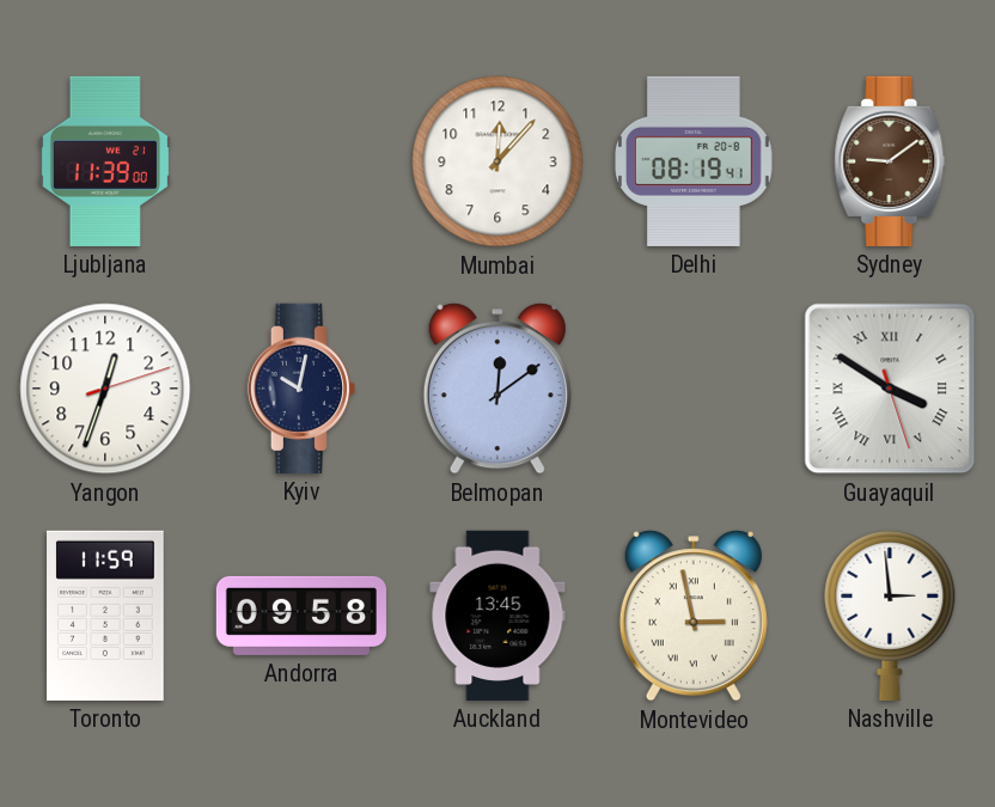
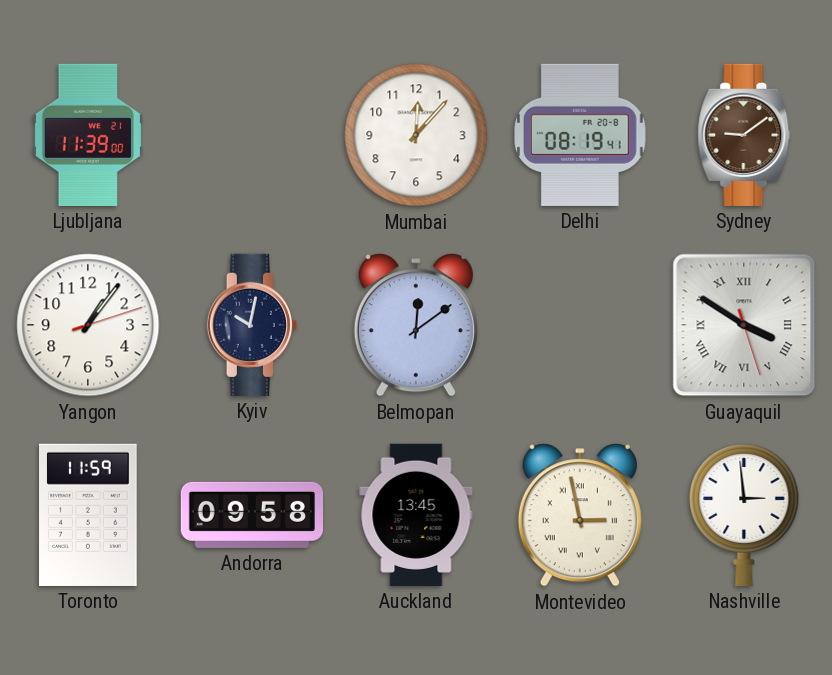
Yangon: 12:33 -> 1:06 (88, 325)
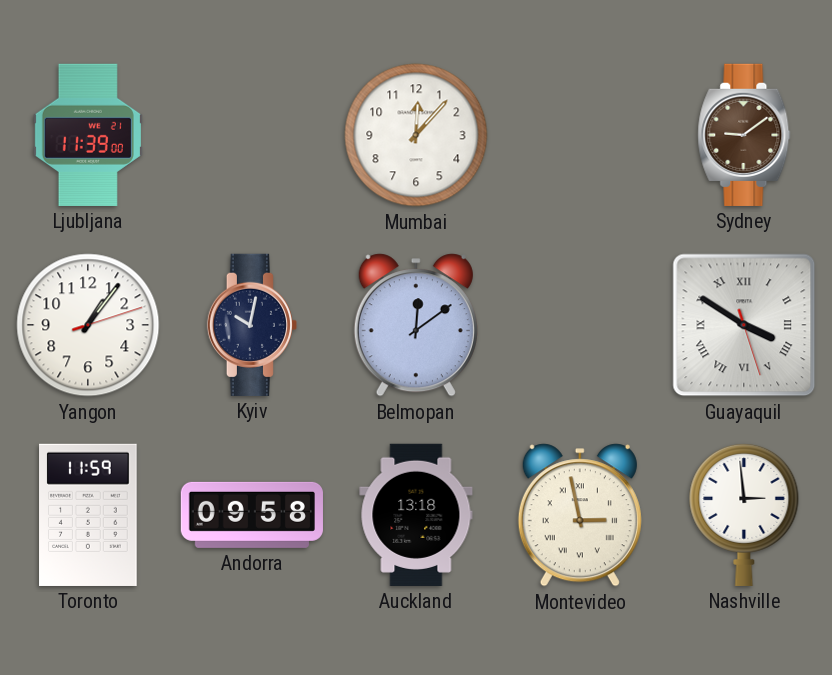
Delhi: 08:19 -> none (581, 135)
Auckland: 13:45 -> 13:18 (416, 515)
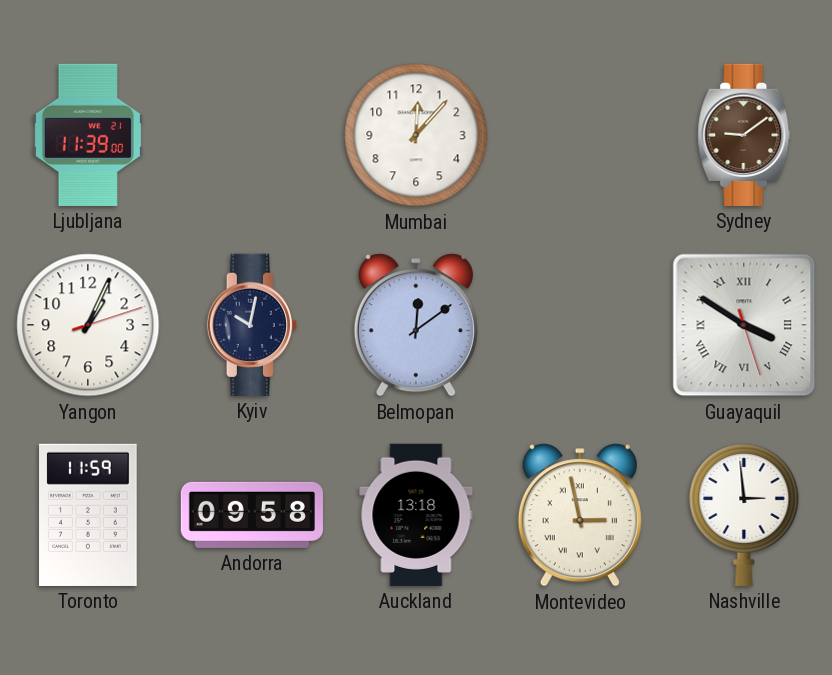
Yangon: 1:06 -> 1:04 (88, 325)
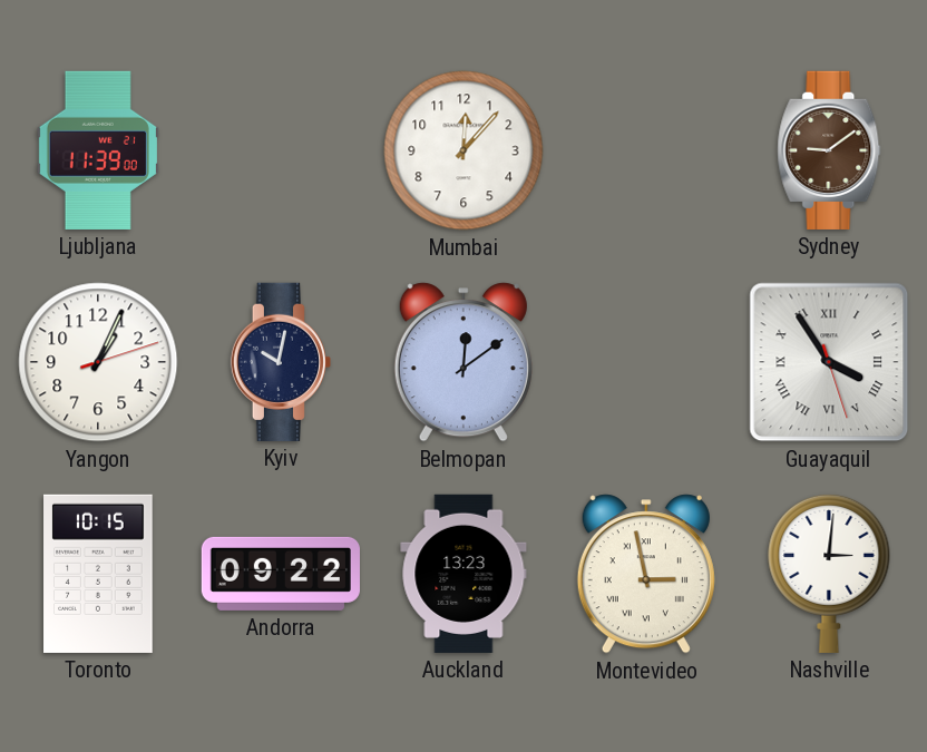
Guayaquil: 3:50 -> 3:54 (829, 362)
Toronto: 11:59 -> 10:15 (98, 574)
Andorra: 09:58 -> 09:22 (281, 574)
Auckland: 13:18 -> 13:23 (463, 574)
Nashville: 2:59 -> 3:01 (829, 573)
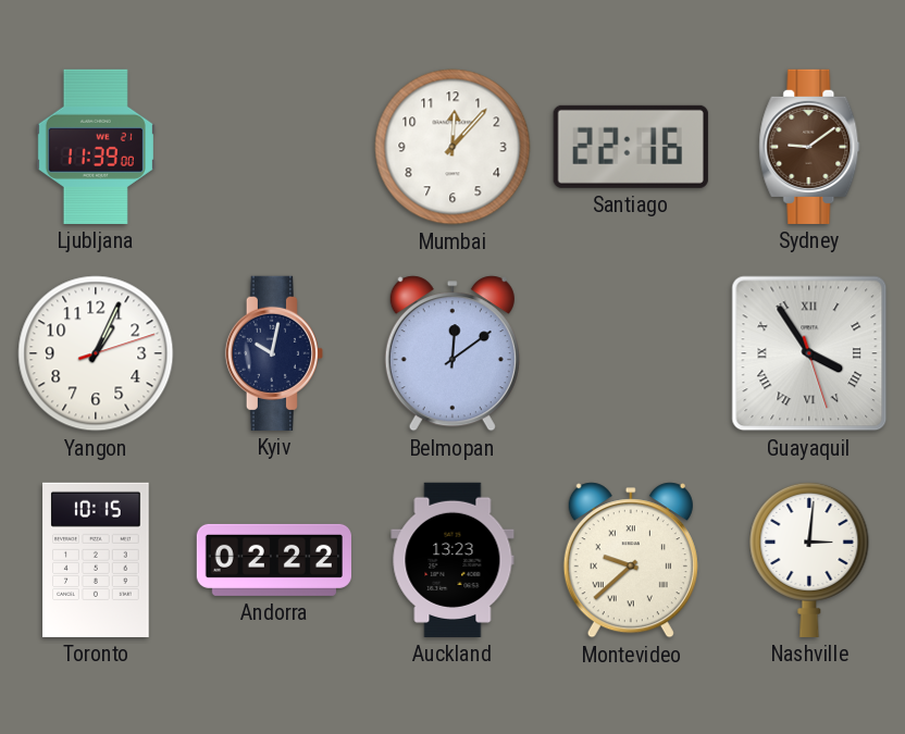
Santiago: none -> 22:16 (631, 147)
Andorra: 09:22 -> 02:22 (274, 560)
Montevideo: 2:58 -> 9:38 (631, 560)
